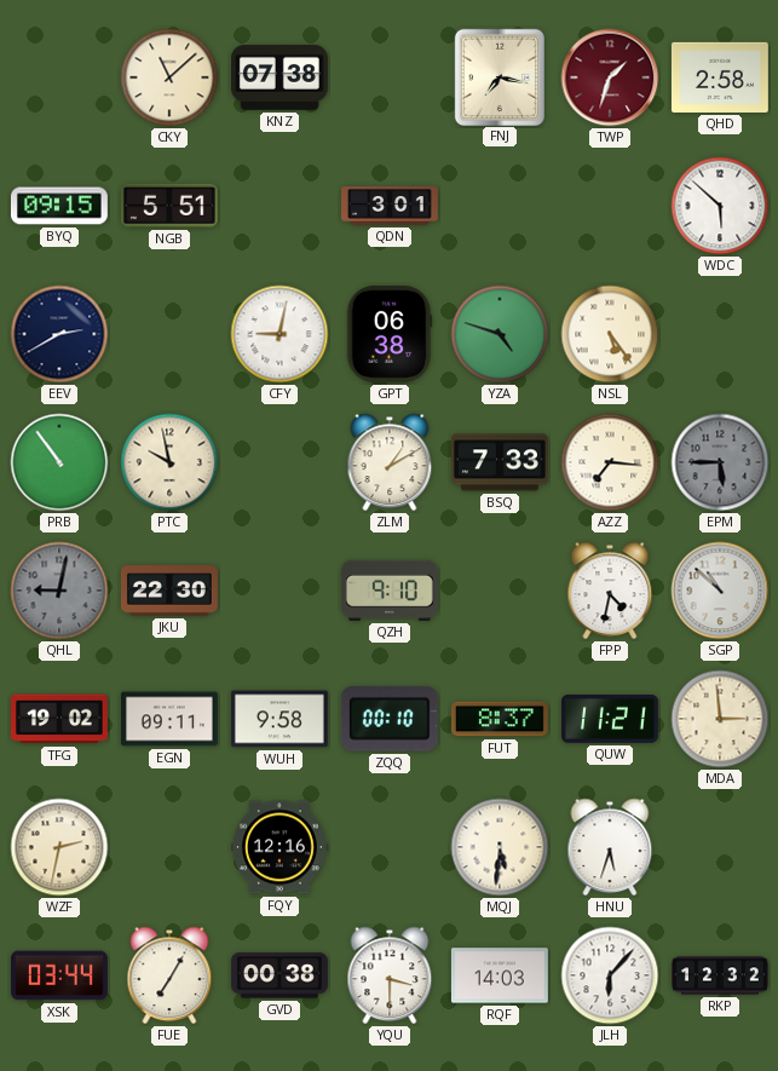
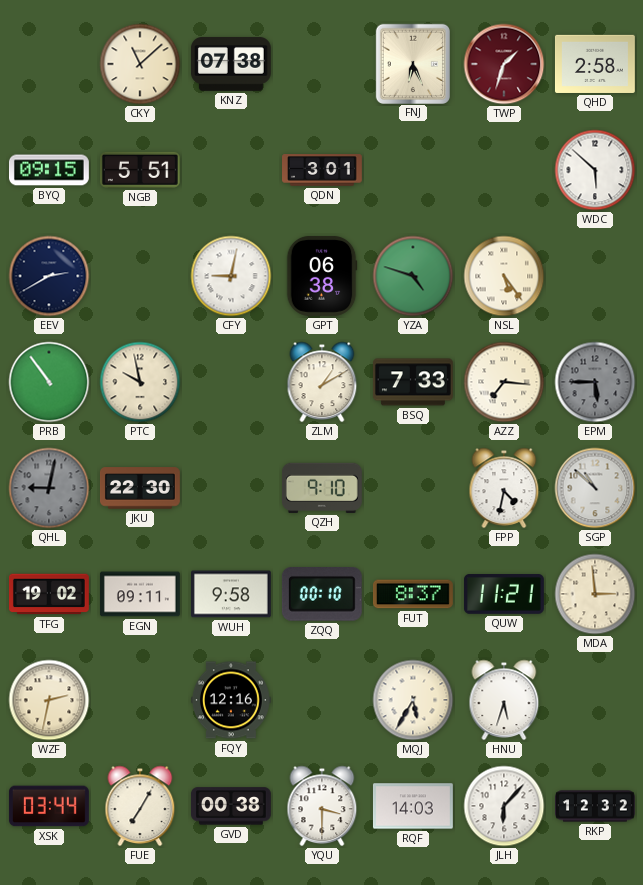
FNJ: 7:17 -> 6:26 (413, 63)
MQJ: 5:31 -> 5:35 (413, 700)
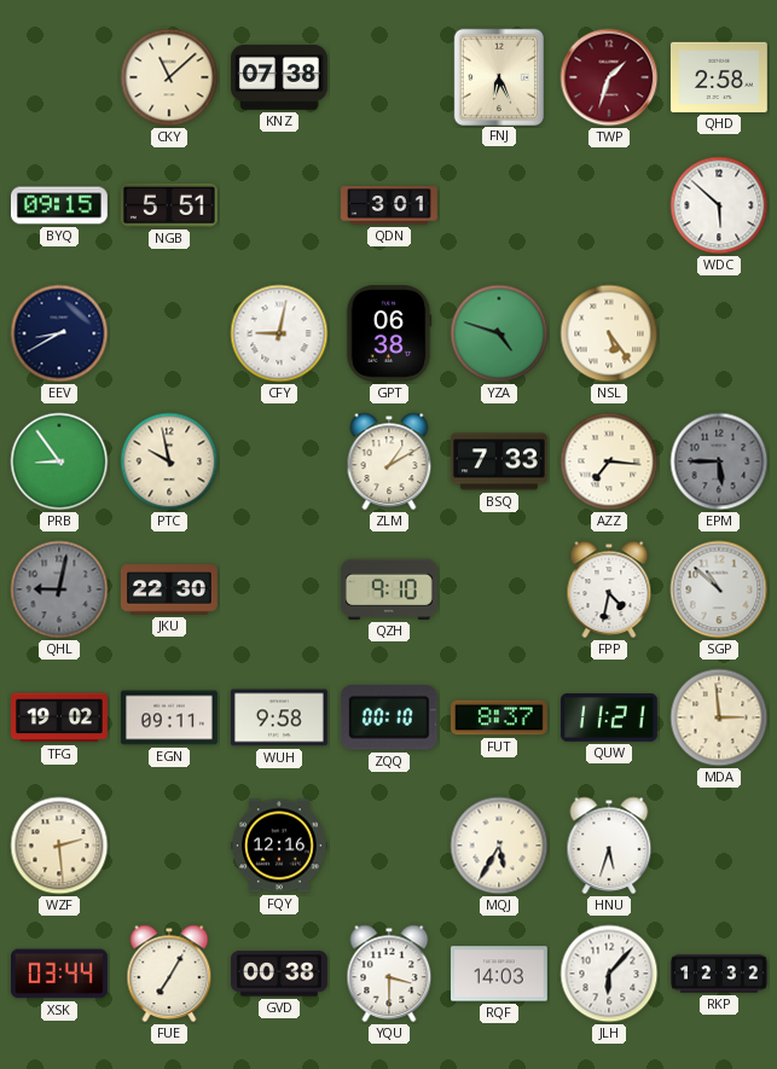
EEV: 2:40 -> 8:40 (59, 333)
PRB: 10:54 -> 8:54 (59, 461)
WZF: 2:32 -> 2:29 (59, 846)
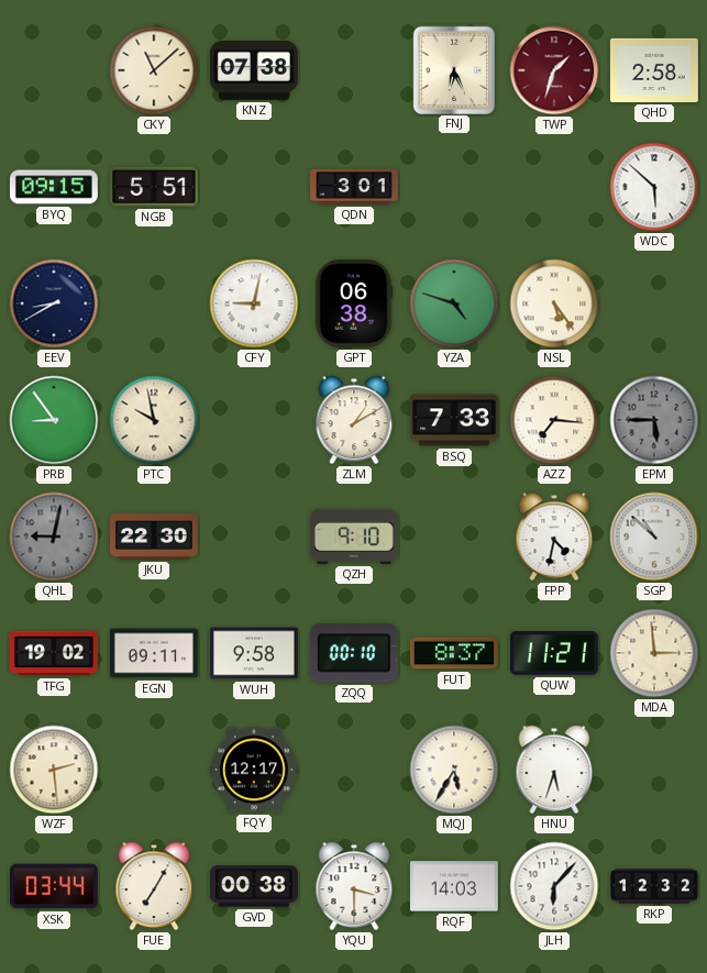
FQY: 12:16 -> 12:17 (254, 770)
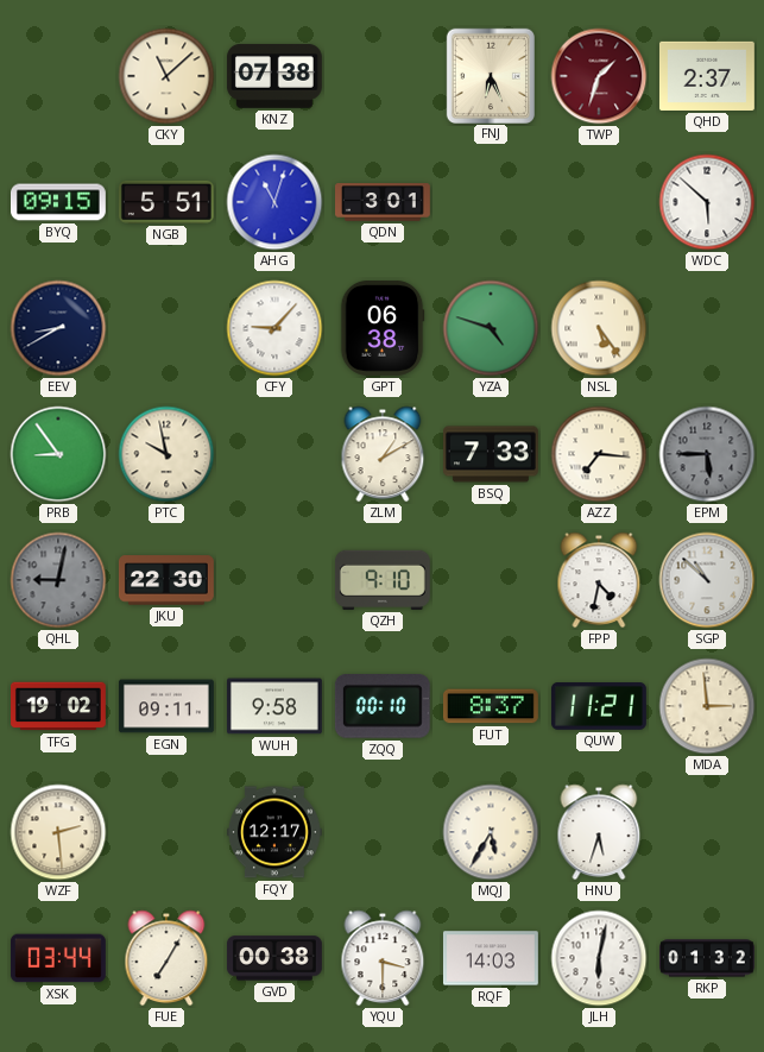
QHD: 2:58 -> 2:37 (707, 76)
AHG: none -> 11:03 (274, 202)
CFY: 9:02 -> 9:07 (274, 328)
JLH: 6:07 -> 6:02 (599, 958)
RKP: 12:32 -> 01:32 (708, 958)
